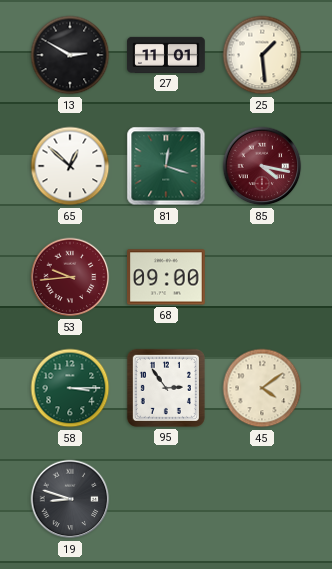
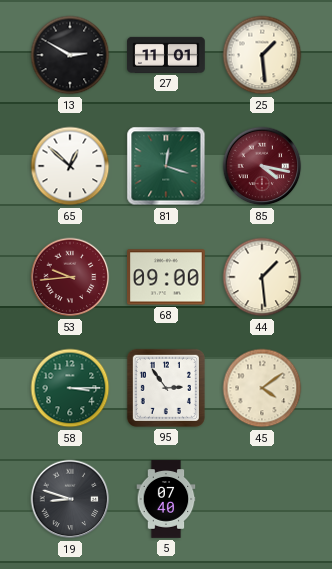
44: none -> 1:29 (262, 277)
5: none -> 07:40 (166, 499)
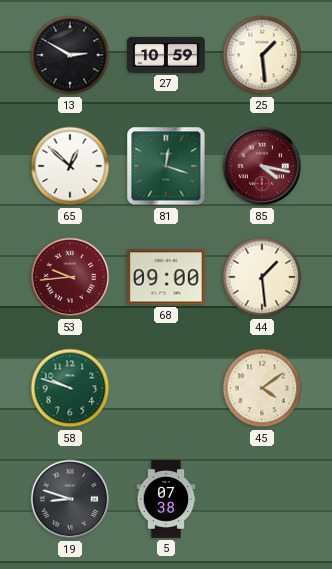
27: 11:01 -> 10:59 (166, 55)
58: 3:15 -> 9:48 (70, 388)
95: 2:54 -> none (166, 388)
5: 07:40 -> 07:38 (166, 499)
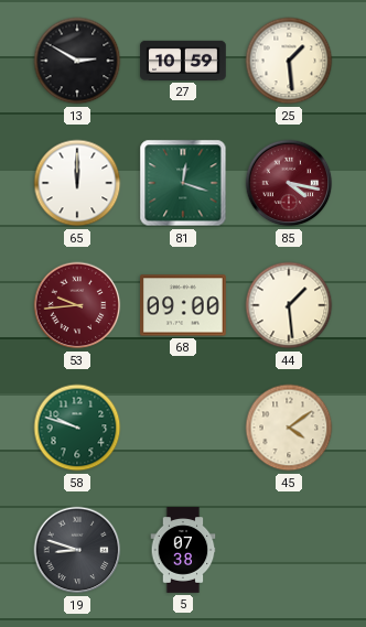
65: 12:52 -> 12:00 (77, 183)
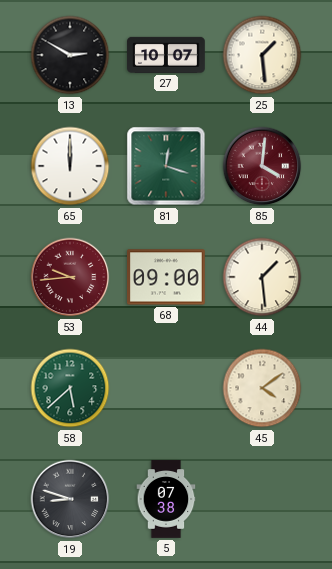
27: 10:59 -> 10:07 (166, 55)
85: 4:17 -> 4:01 (262, 166)
58: 9:48 -> 5:38 (70, 388)
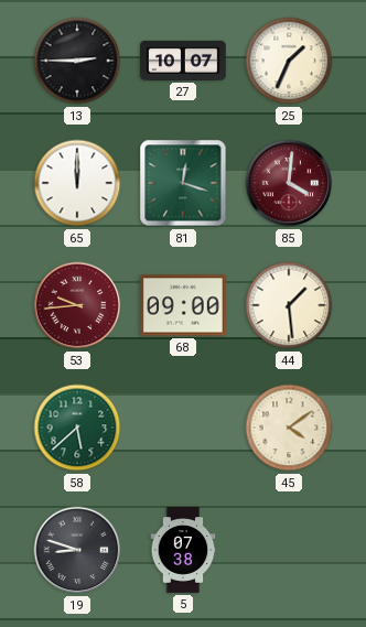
13: 2:50 -> 2:45 (77, 61)
25: 1:29 -> 1:34 (289, 61)
